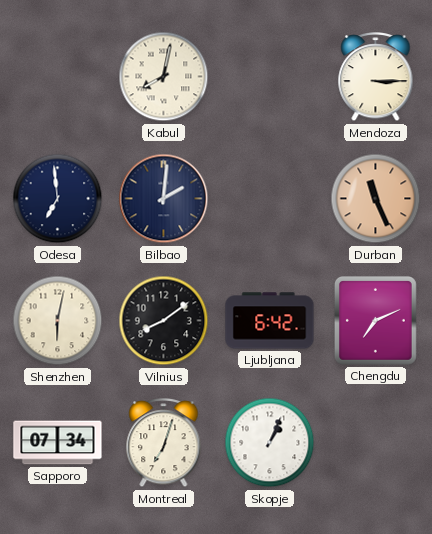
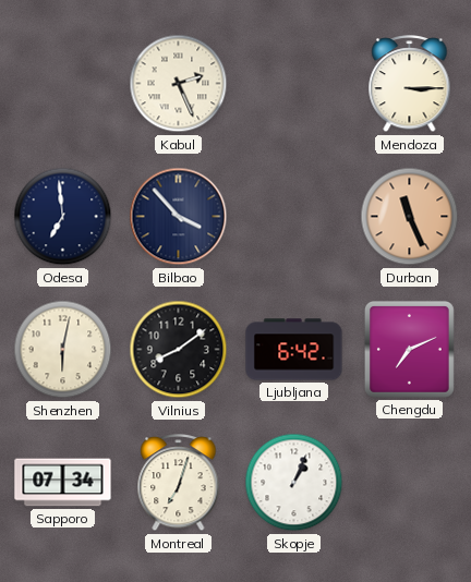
Kabul: 8:02 -> 2:26 (179, 84)
Bilbao: 2:01 -> 3:53 (179, 217)
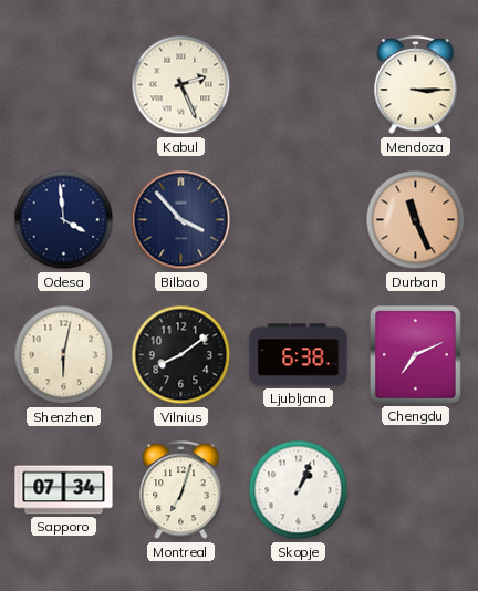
Odesa: 6:59 -> 3:59 (64, 220)
Ljubljana: 6:42 -> 6:38 (299, 355)
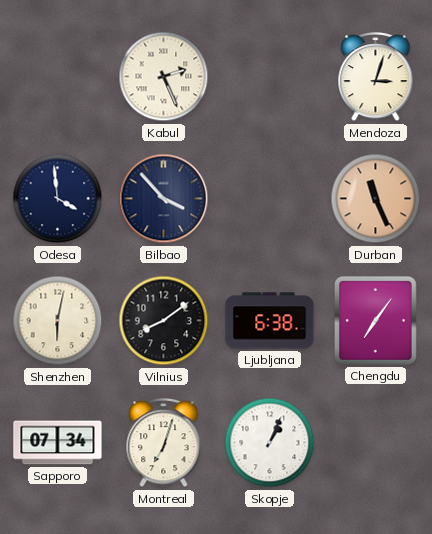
Mendoza: 3:15 -> 3:03 (376, 77)
Chengdu: 7:11 -> 7:06 (375, 320)
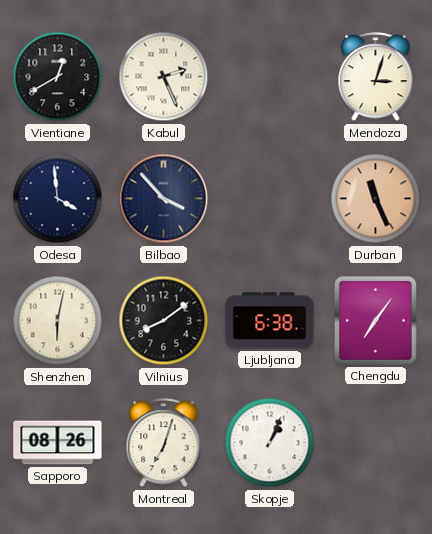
Vientiane: none -> 12:40 (58, 77)
Sapporo: 07:34 -> 08:26 (58, 443)
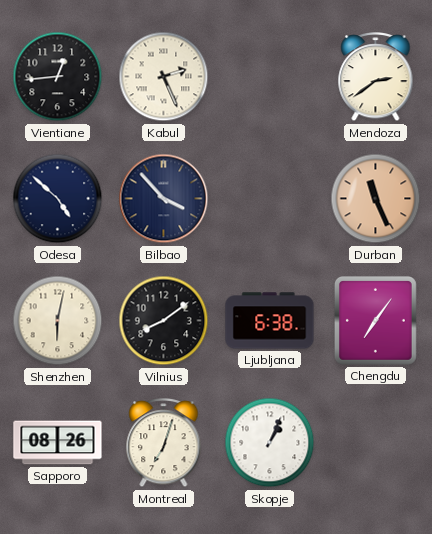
Vientiane: 12:40 -> 12:44 (58, 77)
Mendoza: 3:03 -> 2:39 (376, 77)
Odesa: 3:59 -> 4:52 (58, 199)
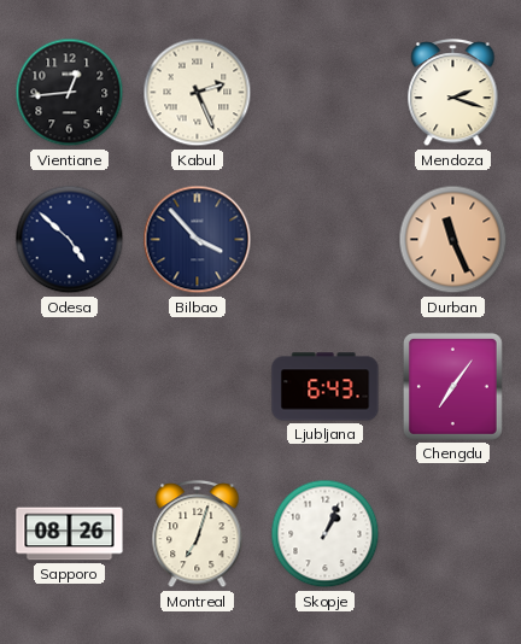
Mendoza: 2:39 -> 2:18 (453, 93)
Shenzhen: 6:02 -> none (58, 321)
Vilnius: 8:09 -> none (164, 321)
Ljubljana: 6:38 -> 6:43 (326, 387)
